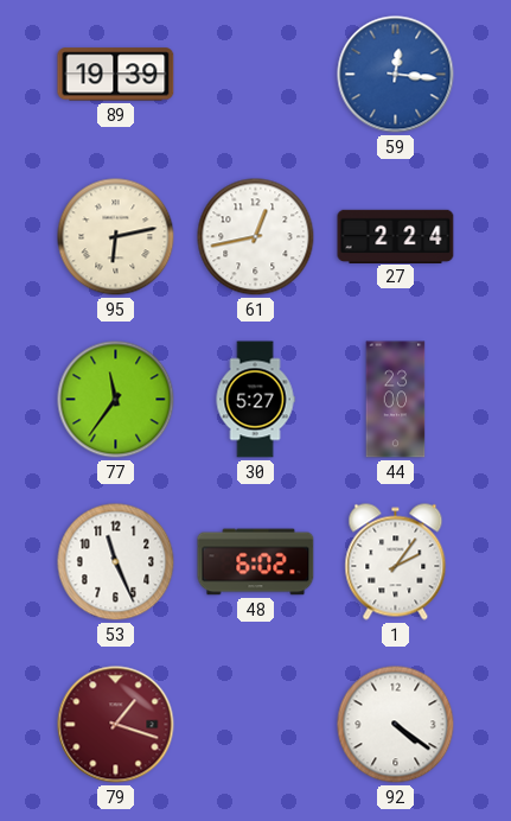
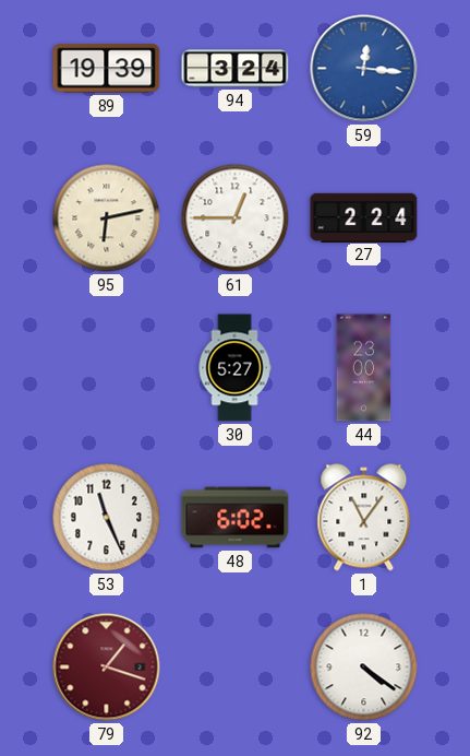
94: none -> 3:24 (236, 69)
61: 12:43 -> 12:45 (236, 218)
77: 11:36 -> none (116, 400)
1: 2:06 -> 11:06 (364, 518)
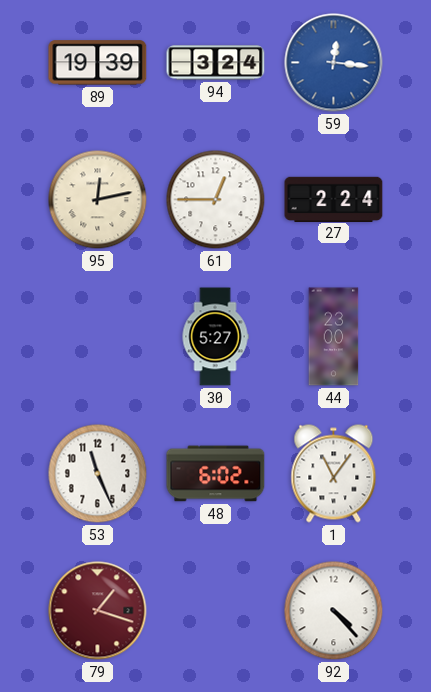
95: 6:13 -> 12:13 (98, 200)
92: 4:21 -> 4:23 (334, 611)
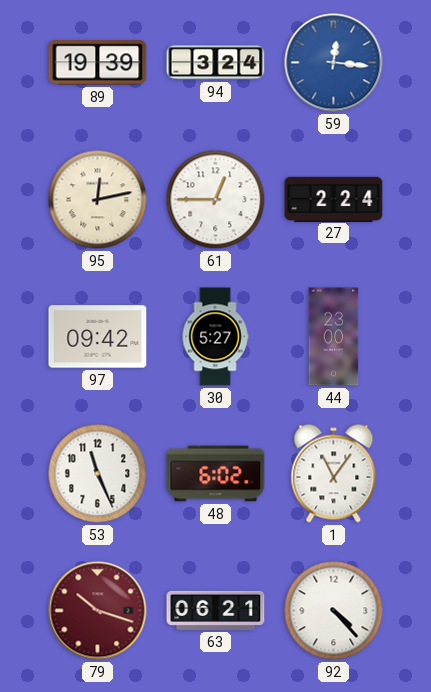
97: none -> 09:42 (98, 337)
79: 1:18 -> 10:18 (98, 611)
63: none -> 06:21 (216, 610)
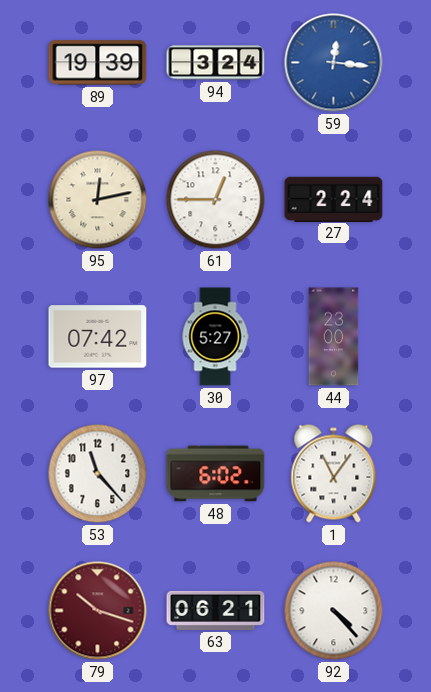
97: 09:42 -> 07:42 (98, 337)
53: 11:26 -> 11:23 (98, 474)
